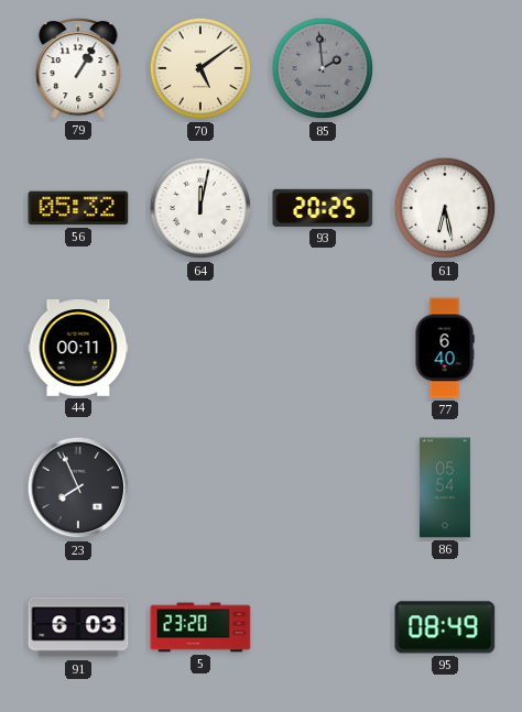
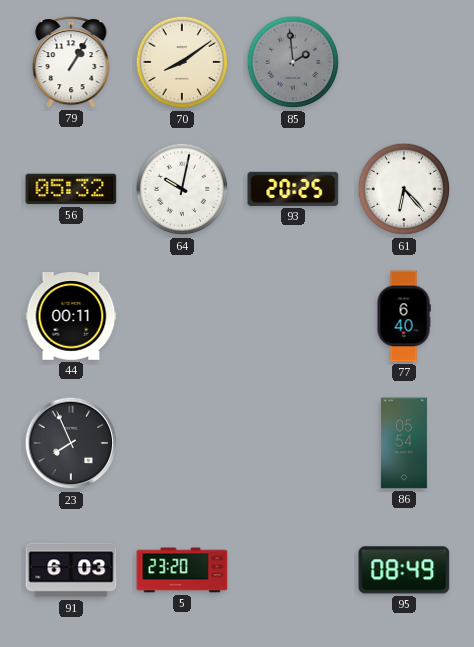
70: 5:09 -> 8:09 (182, 62)
64: 12:02 -> 10:02 (182, 189)
61: 6:28 -> 6:23 (404, 189)
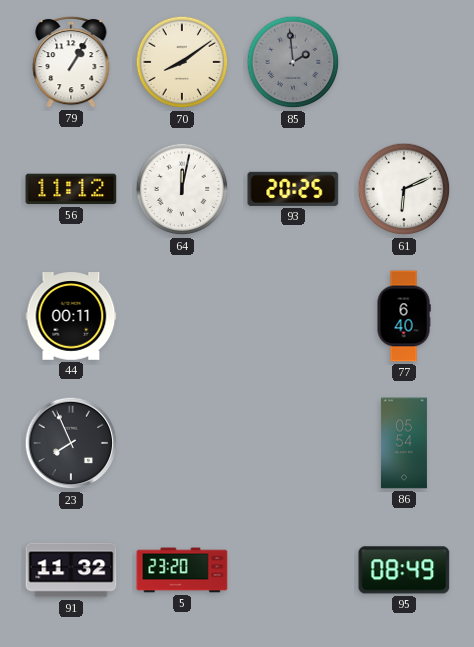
56: 05:32 -> 11:12 (71, 189)
64: 10:02 -> 12:02 (182, 189)
61: 6:23 -> 6:11 (404, 189)
91: 6:03 -> 11:32 (71, 570)
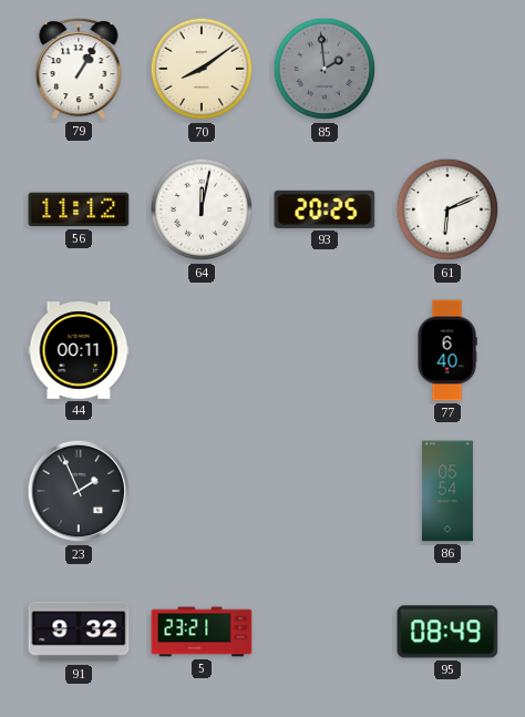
23: 7:56 -> 1:56 (79, 491)
91: 11:32 -> 9:32 (79, 632)
5: 23:20 -> 23:21 (202, 632)
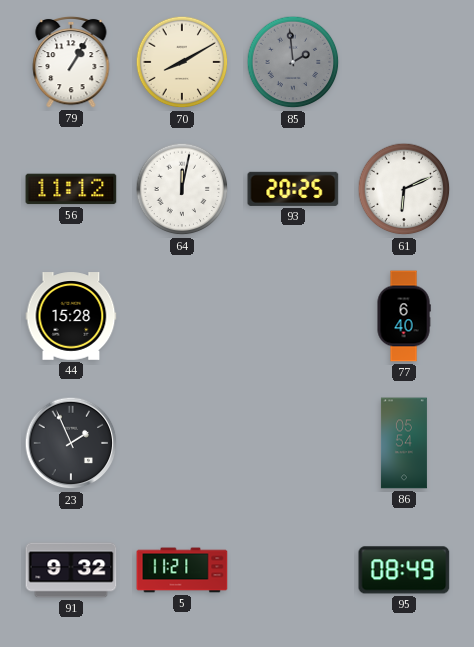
70: 8:09 -> 8:10 (182, 62)
44: 00:11 -> 15:28 (71, 316)
5: 23:21 -> 11:21 (182, 570)
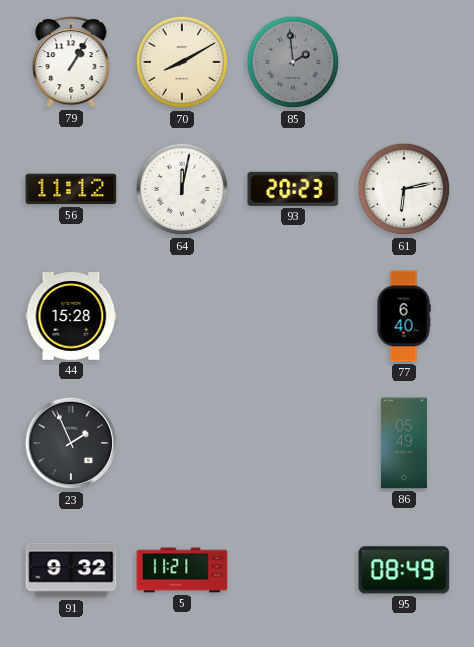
93: 20:25 -> 20:23 (293, 189)
61: 6:11 -> 6:13 (404, 189)
86: 05:54 -> 05:49 (404, 443)
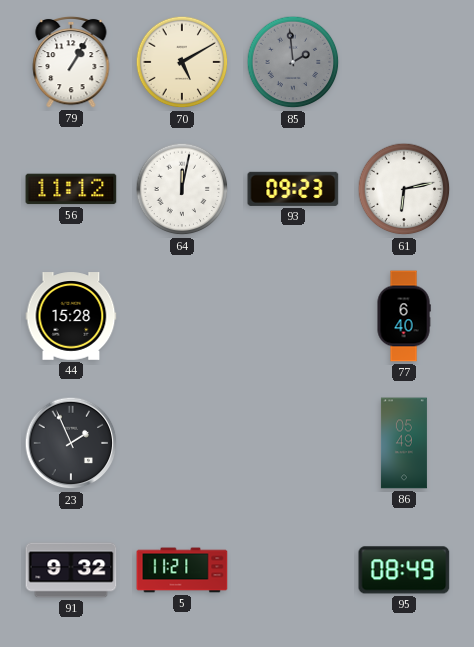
70: 8:10 -> 5:10 (182, 62)
93: 20:23 -> 09:23 (293, 189)
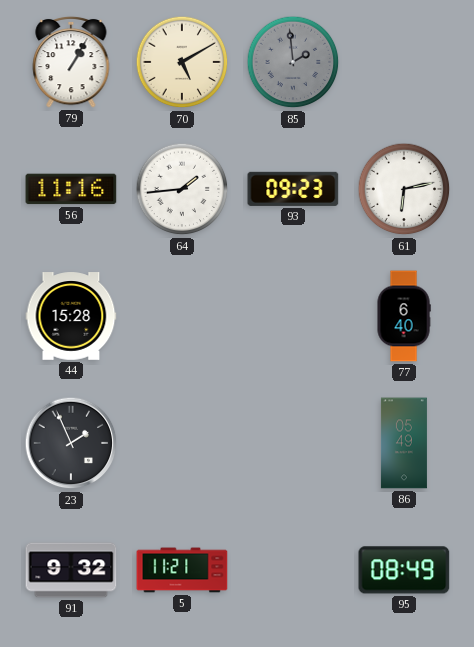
56: 11:12 -> 11:16 (71, 189)
64: 12:02 -> 1:44 (182, 189)
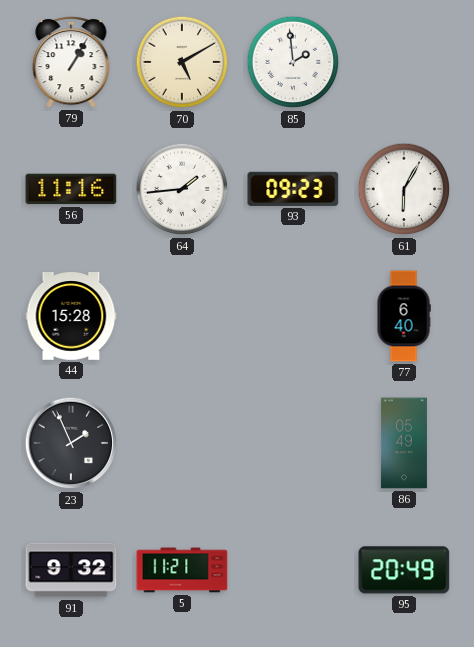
85 dial: grey -> white (293, 62)
61: 6:13 -> 6:05 (404, 189)
95: 08:49 -> 20:49 (404, 570)
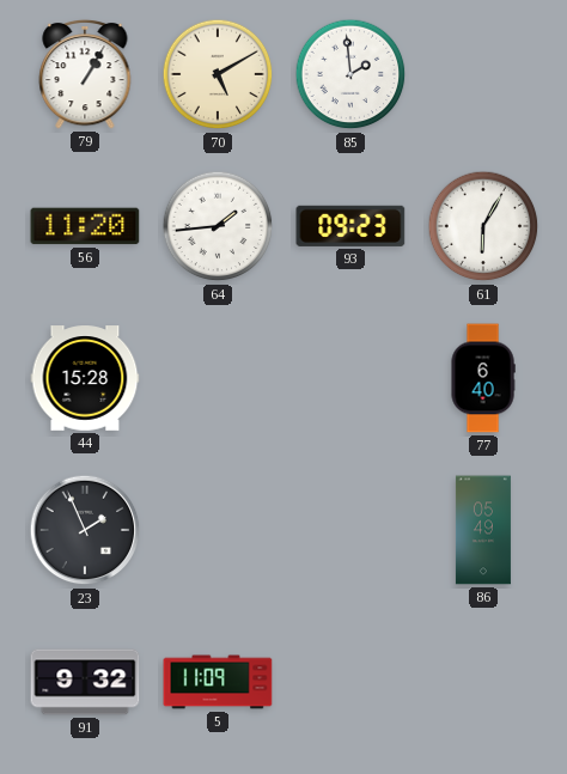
56: 11:16 -> 11:20 (85, 226)
5: 11:21 -> 11:09 (218, 682)
95: 20:49 -> none (404, 570)
